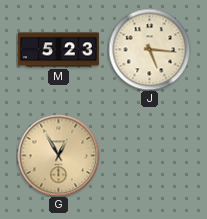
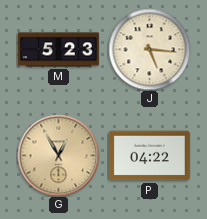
P: none -> 04:22 (149, 156)
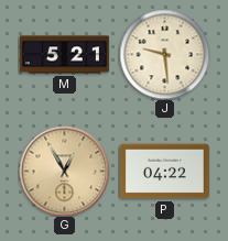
M: 5:23 -> 5:21 (64, 55)
J: 5:16 -> 9:29 (164, 54)
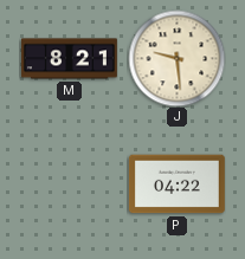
M: 5:21 -> 8:21 (69, 59)
G: 12:55 -> none (64, 171)
